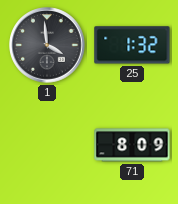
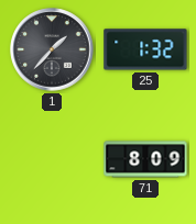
1: 3:59 -> 1:37 (52, 49)
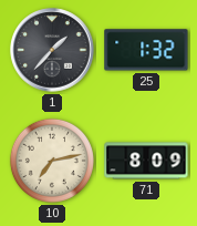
10: none -> 7:13 (52, 161)
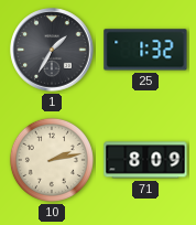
1: 1:37 -> 1:35 (52, 50)
10: 7:13 -> 2:13 (52, 160)
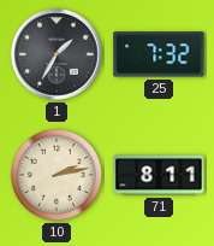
25: 1:32 -> 7:32 (159, 54)
71: 8:09 -> 8:11 (159, 175)
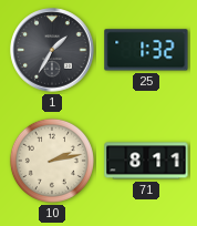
25: 7:32 -> 1:32 (146, 50)
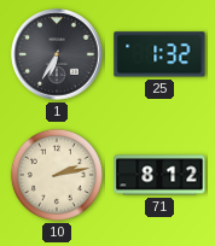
1: 1:35 -> 6:35 (57, 54)
71: 8:11 -> 8:12 (159, 175)
